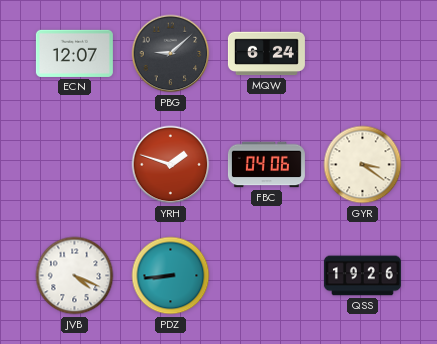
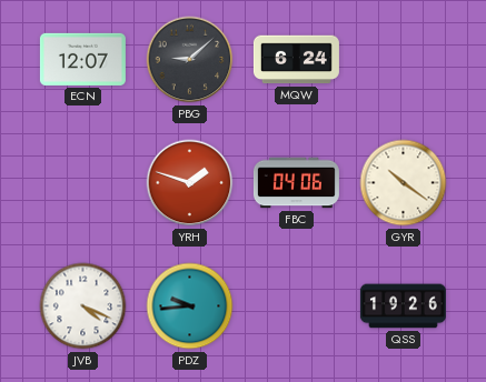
GYR: 3:21 -> 10:21 (404, 183)
PDZ: 8:44 -> 9:44 (190, 306)
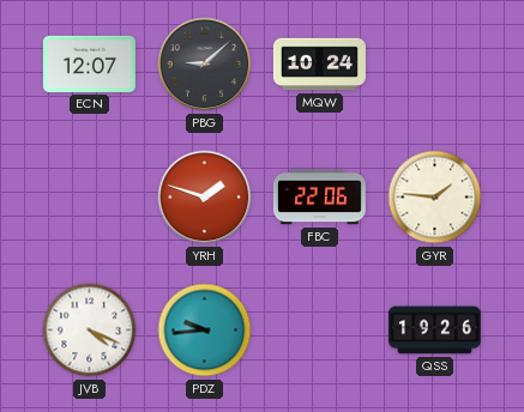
MQW: 6:24 -> 10:24 (319, 65)
FBC: 04:06 -> 22:06 (319, 198)
GYR: 10:21 -> 1:46 (435, 198)
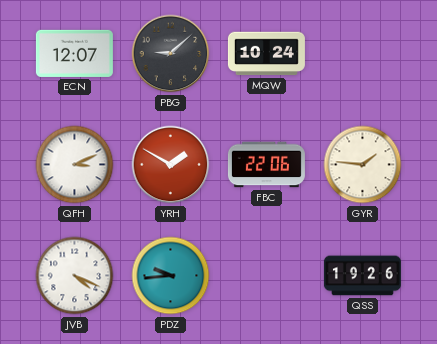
QFH: none -> 3:11 (75, 165)
YRH: 1:48 -> 1:50 (171, 165)
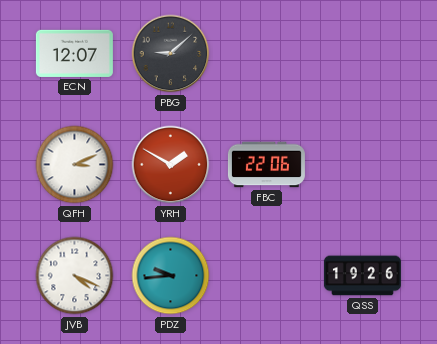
MQW: 10:24 -> none (266, 54)
GYR: 1:46 -> none (363, 165)
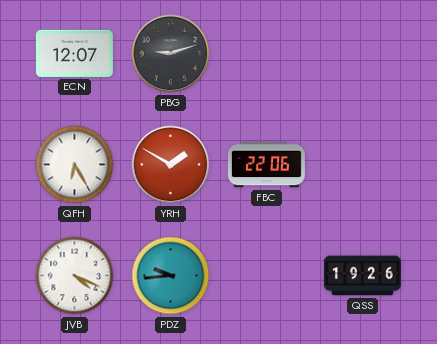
PBG: 9:08 -> 9:12 (171, 54)
QFH: 3:11 -> 6:25 (75, 165)
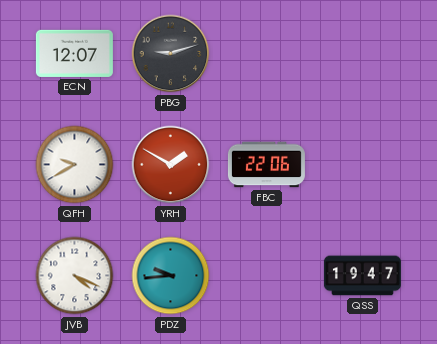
QFH: 6:25 -> 9:40 (75, 165)
QSS: 19:26 -> 19:47 (362, 276)
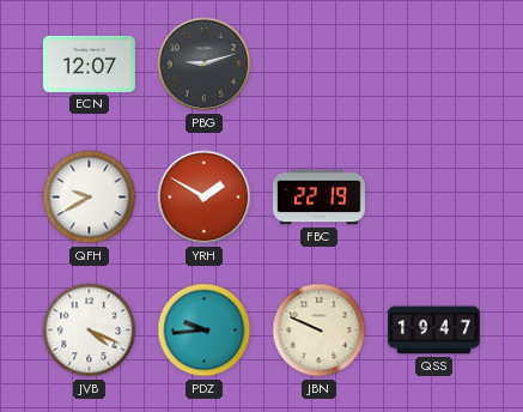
FBC: 22:06 -> 22:19 (318, 198)
JBN: none -> 9:49 (320, 331)
